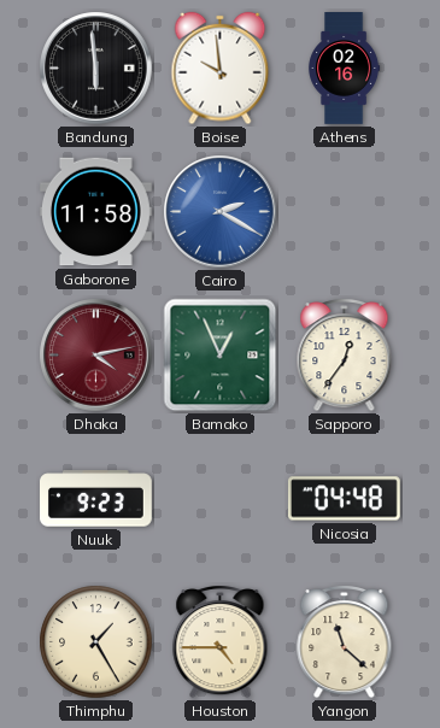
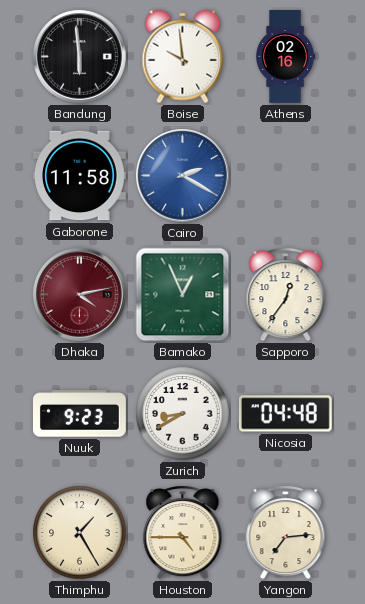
Zurich: none -> 8:40 (183, 414)
Yangon: 11:22 -> 7:14 (286, 533)
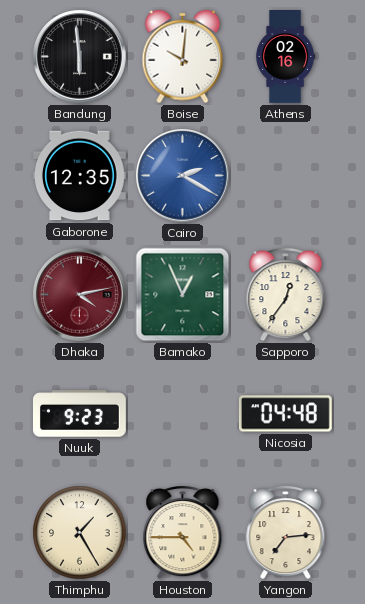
Boise: 9:59 -> 10:01 (183, 57)
Gaborone: 11:58 -> 12:35 (80, 176)
Zurich: 8:40 -> none (183, 414)
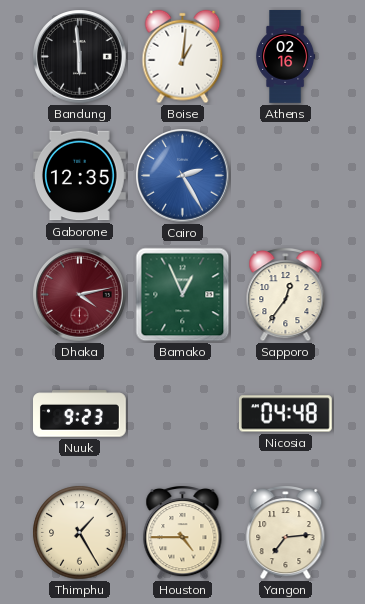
Boise: 10:01 -> 1:01 (183, 57)
Cairo: 2:20 -> 2:25 (183, 176)
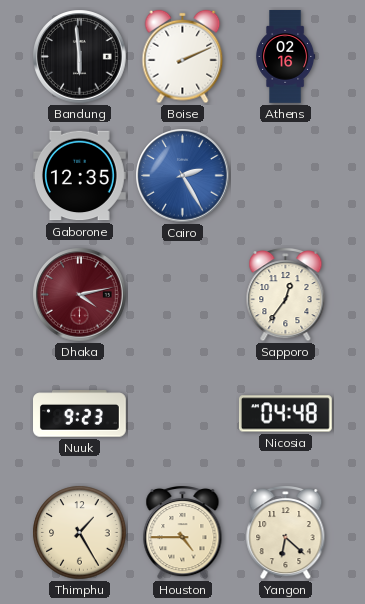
Boise: 1:01 -> 2:11 (183, 57)
Bamako: 12:56 -> none (183, 295)
Yangon: 7:14 -> 6:22 (286, 533)
